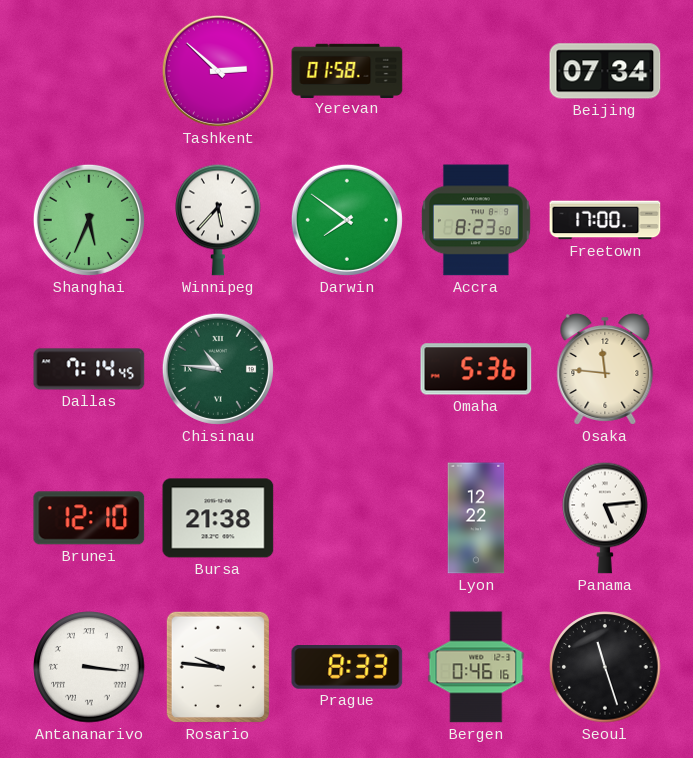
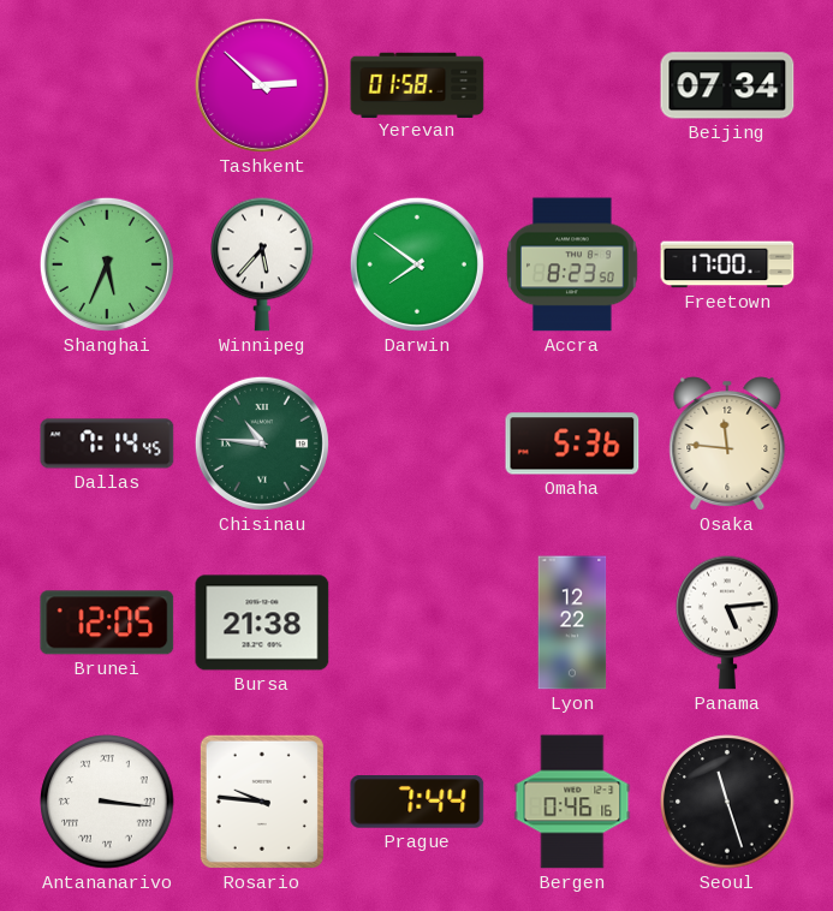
Brunei: 12:10 -> 12:05 (107, 623)
Prague: 8:33 -> 7:44 (417, 803)
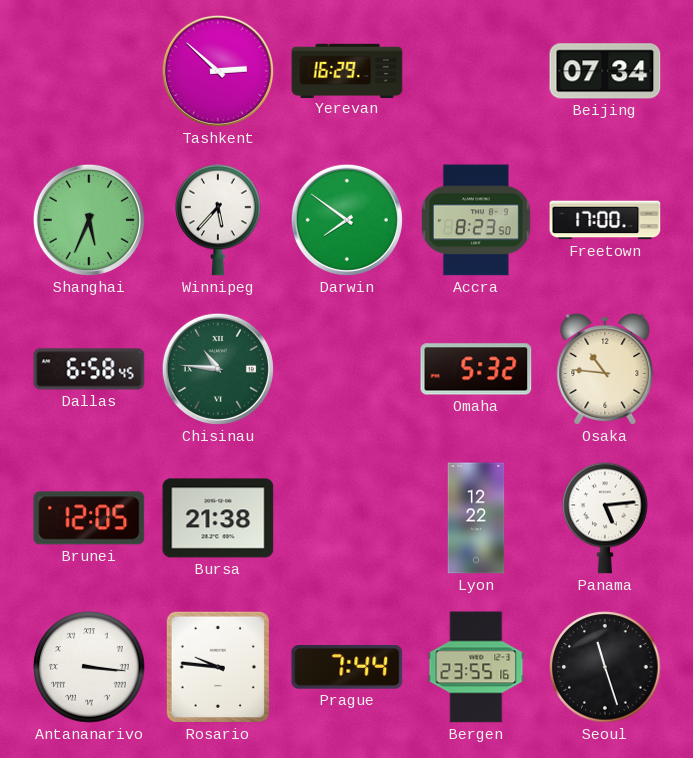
Yerevan: 01:58 -> 16:29 (347, 70)
Dallas: 7:14 -> 6:58 (89, 369)
Omaha: 5:36 -> 5:32 (476, 369)
Osaka: 11:46 -> 10:46 (605, 370)
Bergen: 0:46 -> 23:55 (476, 667)
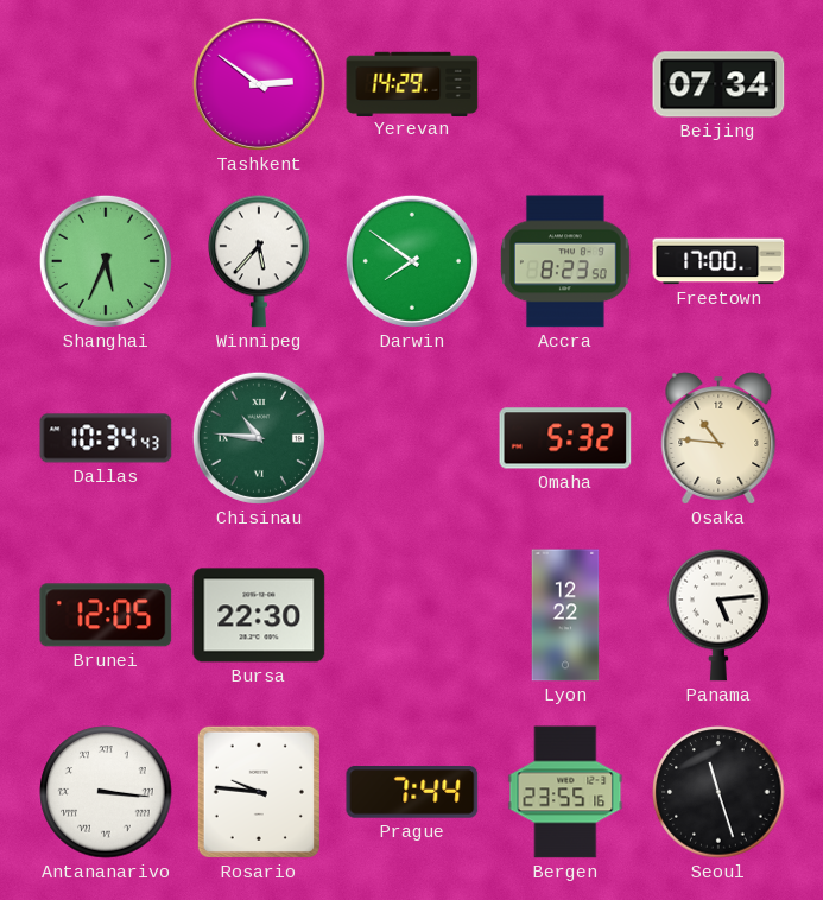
Tashkent: 2:52 -> 2:51 (259, 84)
Yerevan: 16:29 -> 14:29 (412, 83)
Dallas: 6:58 -> 10:34 (106, 438)
Bursa: 21:38 -> 22:30 (259, 615)
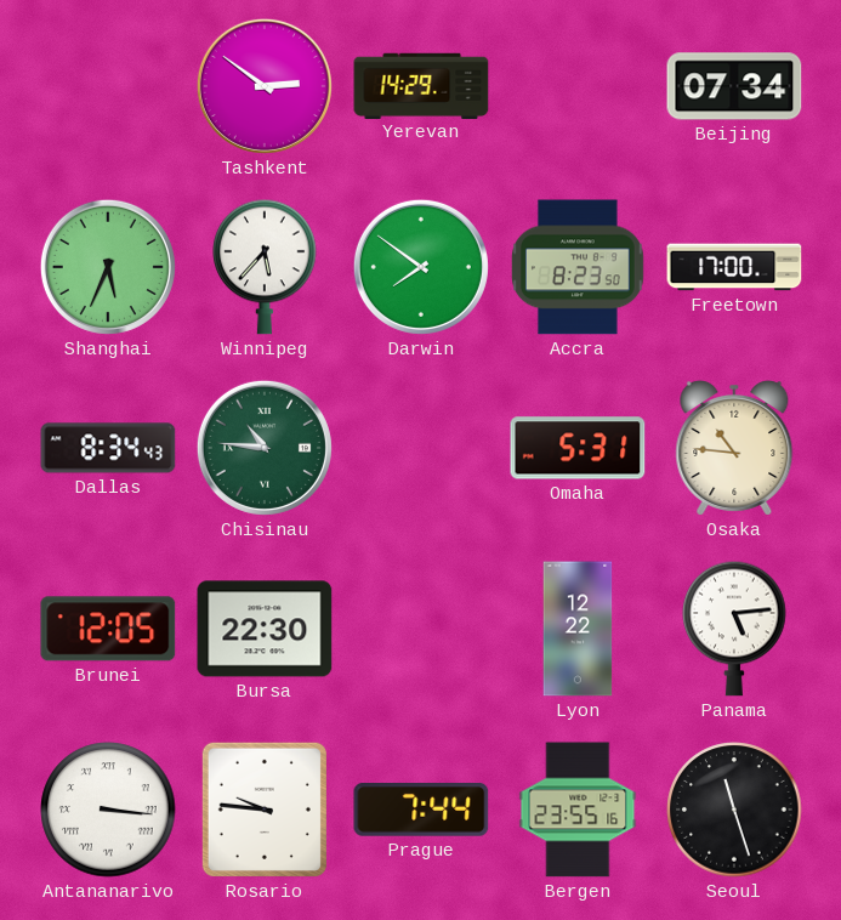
Dallas: 10:34 -> 8:34 (108, 448)
Omaha: 5:32 -> 5:31 (578, 448)
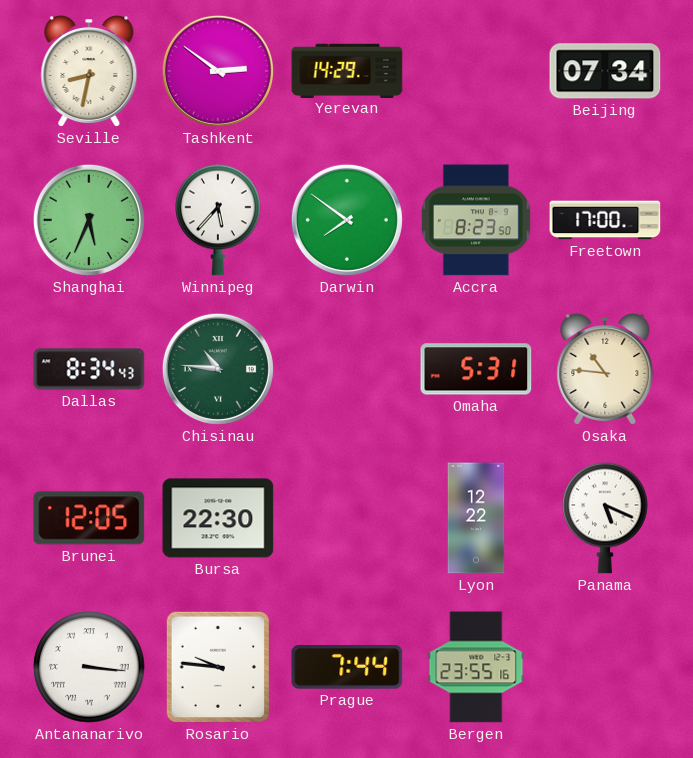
Seville: none -> 8:32 (89, 72)
Panama: 5:14 -> 5:19 (605, 518)
Seoul: 11:27 -> none (734, 810)
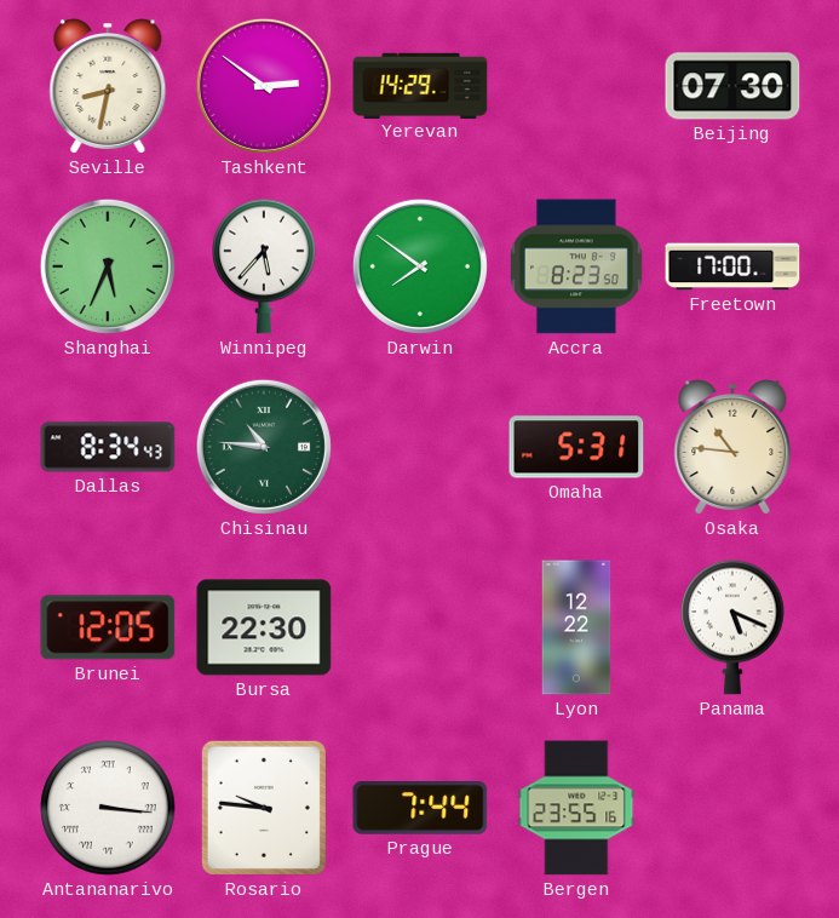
Beijing: 07:34 -> 07:30 (732, 86)
